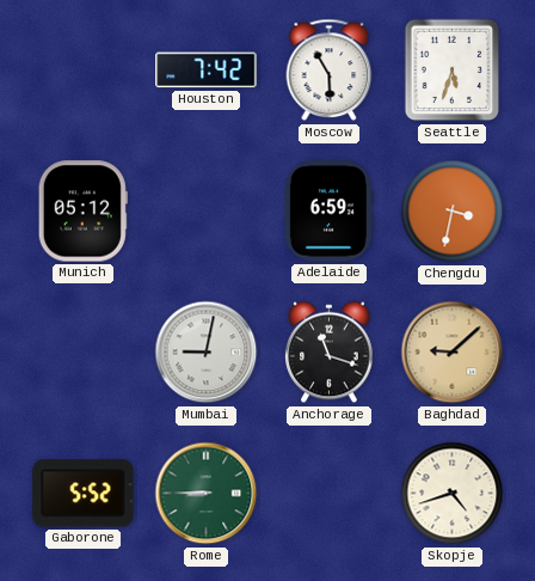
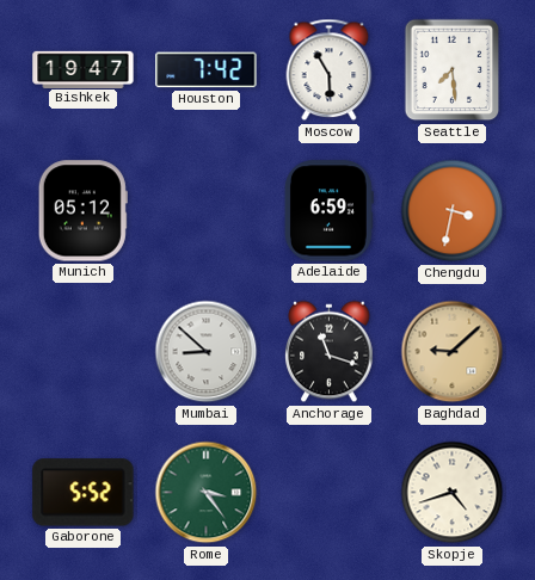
Bishkek: none -> 19:47 (84, 69)
Seattle: 5:33 -> 7:29 (453, 70)
Mumbai: 9:02 -> 8:52 (207, 352)
Rome: 8:45 -> 3:24 (207, 493)
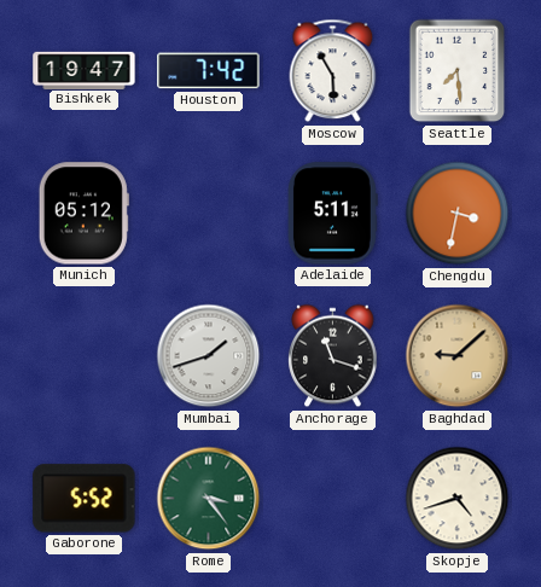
Adelaide: 6:59 -> 5:11 (333, 214)
Mumbai: 8:52 -> 1:42 (209, 356)
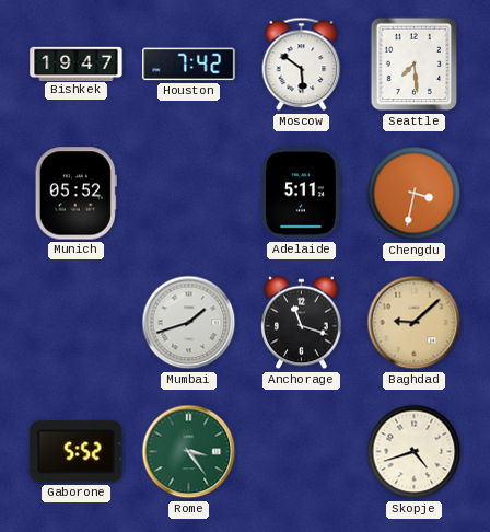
Moscow: 5:55 -> 5:51 (302, 65)
Munich: 05:12 -> 05:52 (75, 194)
